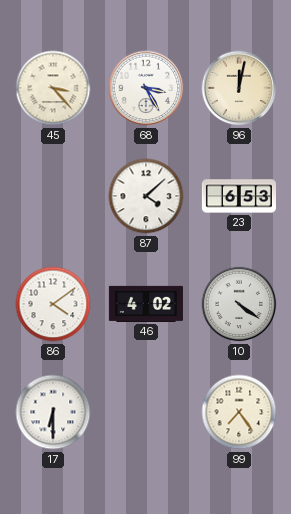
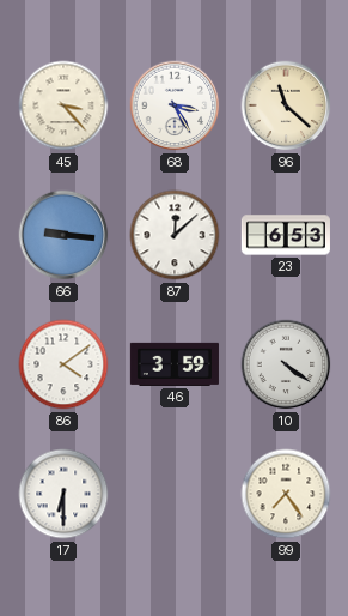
96: 12:02 -> 11:22 (286, 105)
66: none -> 9:16 (63, 235)
87: 4:08 -> 12:08 (175, 235)
46: 4:02 -> 3:59 (175, 364)
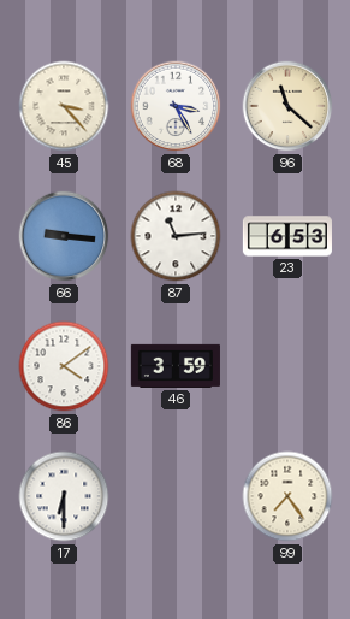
87: 12:08 -> 11:14 (176, 236)
10: 4:21 -> none (286, 364)
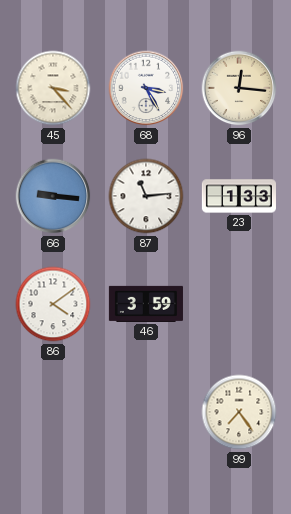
96: 11:22 -> 12:16 (239, 88)
23: 6:53 -> 1:33 (239, 196)
17: 6:30 -> none (64, 496)
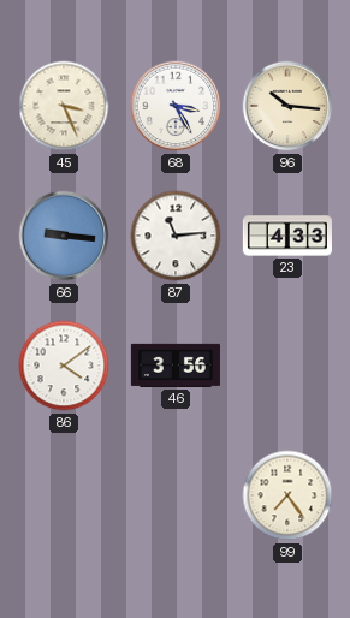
45: 3:23 -> 3:26 (64, 106)
96: 12:16 -> 10:16 (287, 106)
23: 1:33 -> 4:33 (287, 236)
46: 3:59 -> 3:56 (176, 366)
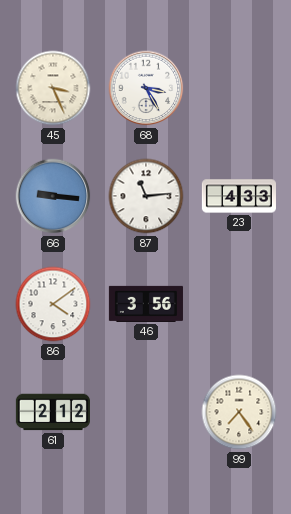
96: 10:16 -> none (287, 106)
61: none -> 2:12 (53, 412)
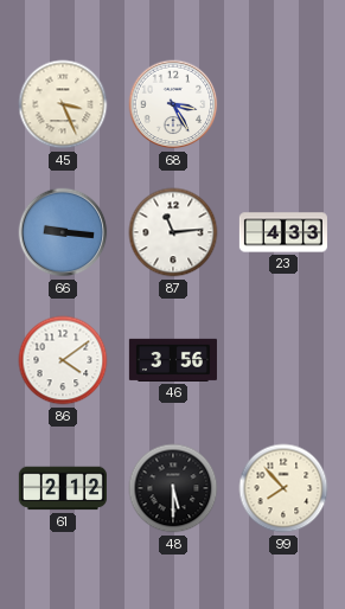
48: none -> 5:30 (173, 488)
99: 7:24 -> 7:53 (283, 488)
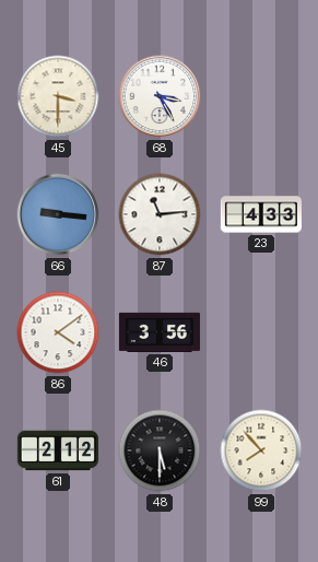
45: 3:26 -> 3:30 (58, 96)
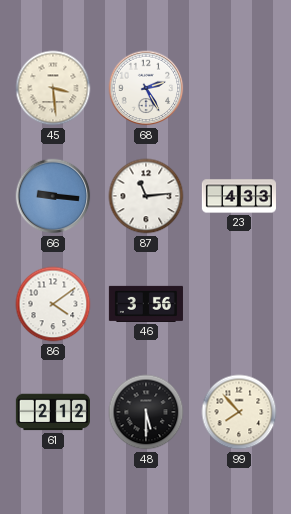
45: 3:30 -> 3:29 (53, 88)
68: 3:25 -> 2:25 (146, 88)
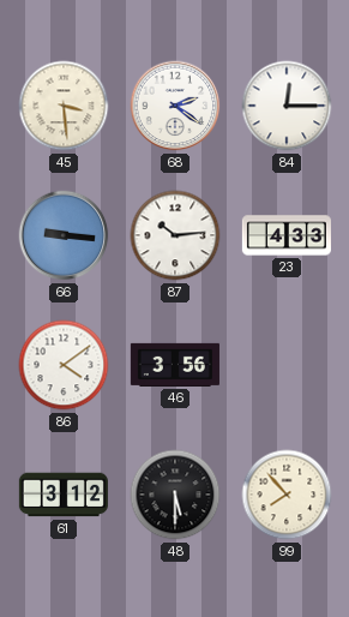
68: 2:25 -> 2:21 (175, 106)
84: none -> 12:15 (287, 106)
87: 11:14 -> 10:14 (175, 235)
61: 2:12 -> 3:12 (64, 495)
